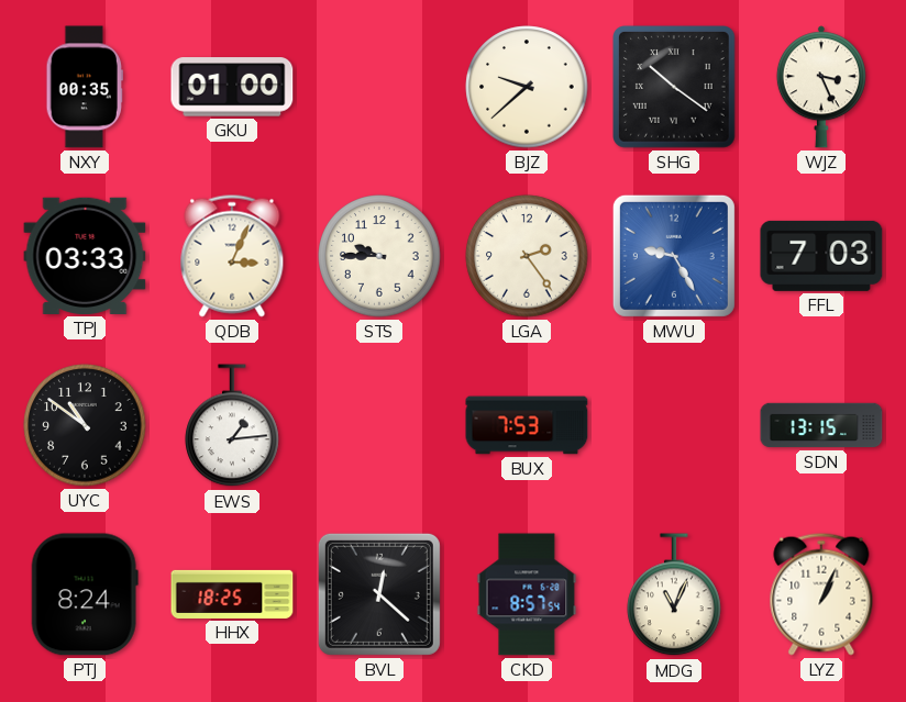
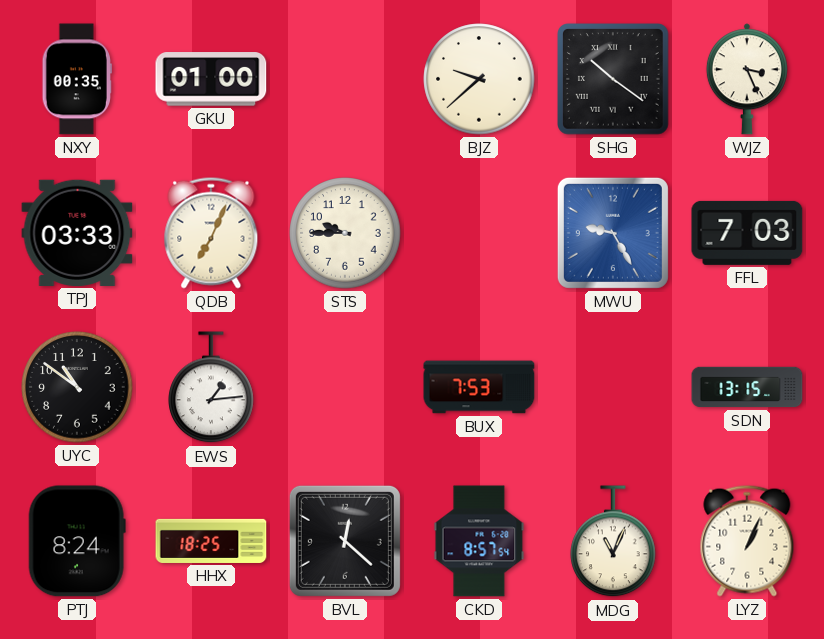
QDB: 3:04 -> 7:04 (211, 233)
LGA: 2:24 -> none (527, 256)
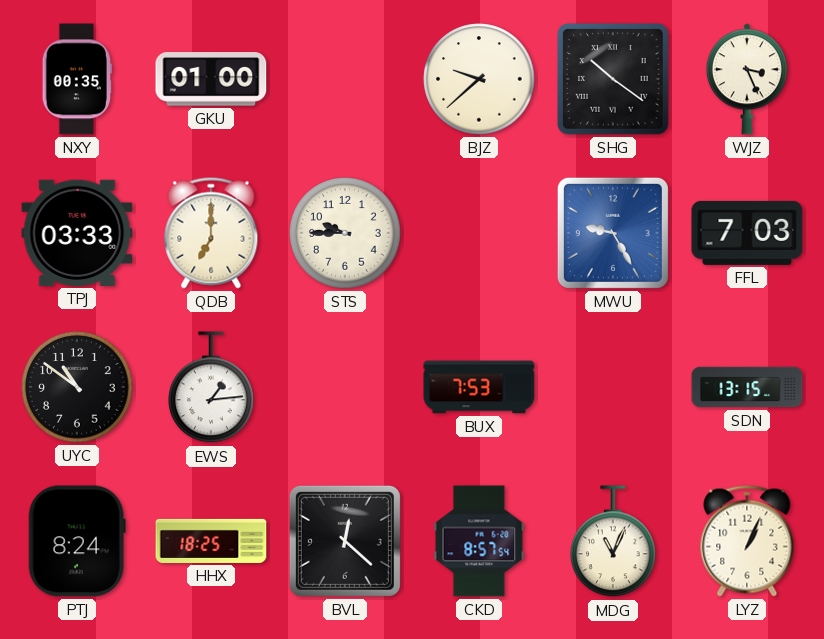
QDB: 7:04 -> 7:00 (211, 233)
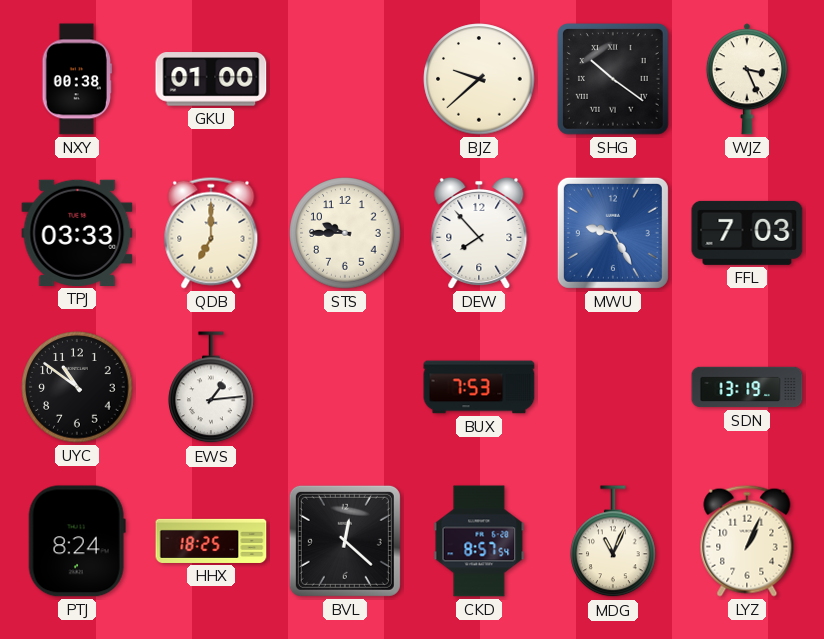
NXY: 00:35 -> 00:38 (77, 79)
DEW: none -> 7:53 (479, 233)
SDN: 13:15 -> 13:19 (747, 387)
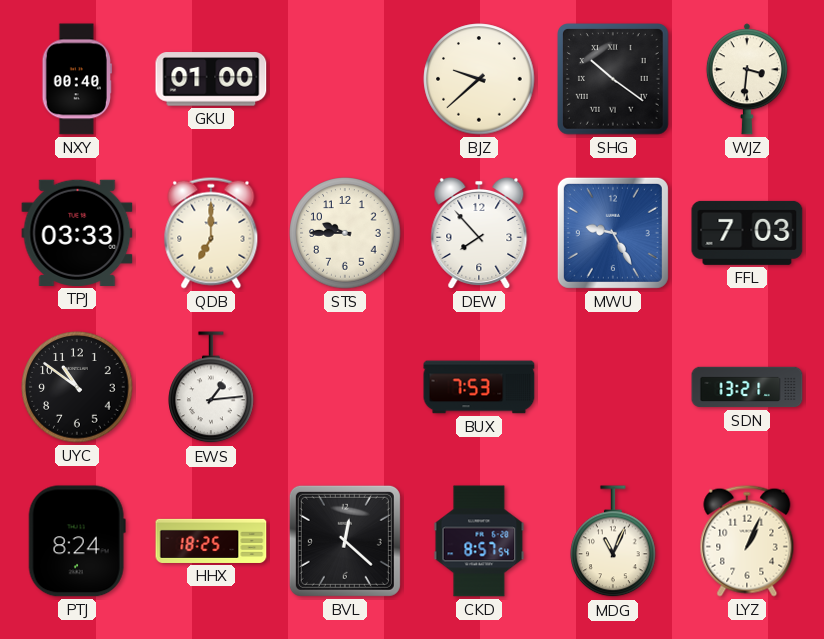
NXY: 00:38 -> 00:40 (77, 79)
WJZ: 3:26 -> 3:31 (747, 79)
SDN: 13:19 -> 13:21 (747, 387)
